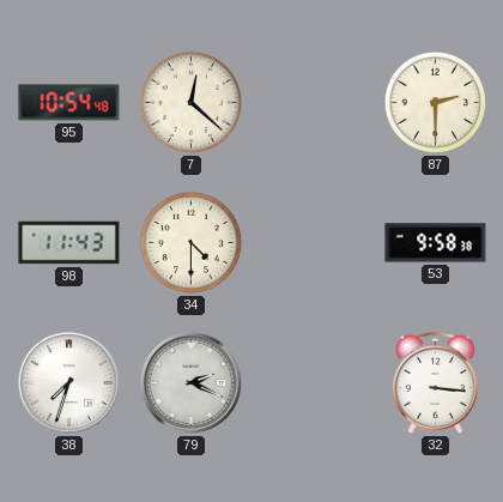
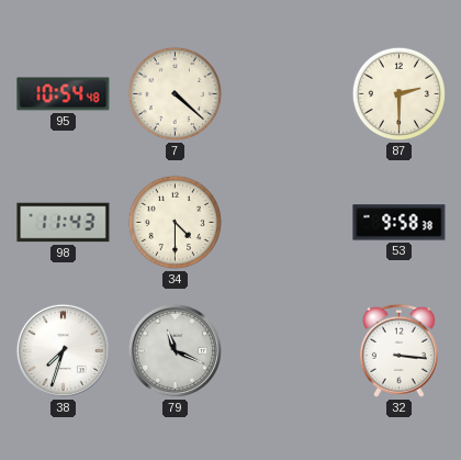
7: 12:22 -> 4:22 (176, 94)
79: 2:19 -> 11:19 (175, 350)
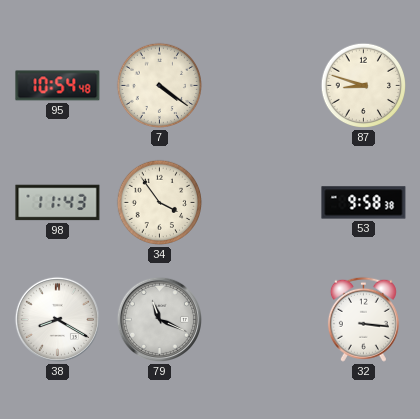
7: 4:22 -> 4:21 (160, 86)
87: 2:30 -> 8:48 (364, 86)
34: 4:30 -> 3:54 (160, 203)
38: 7:33 -> 8:20 (57, 319)
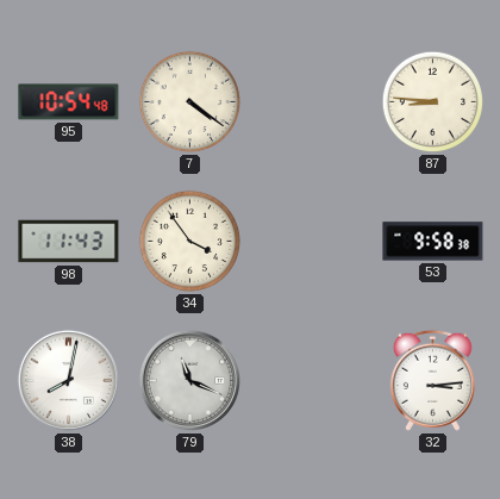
87: 8:48 -> 8:46 (433, 102)
38: 8:20 -> 8:02 (68, 380)
32: 3:16 -> 3:14 (432, 380)
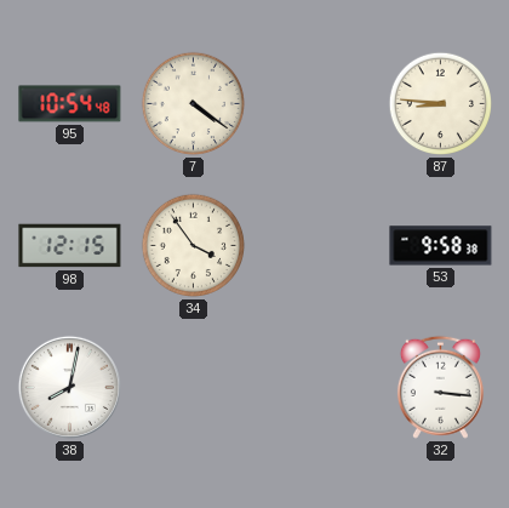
98: 11:43 -> 12:15 (70, 246)
79: 11:19 -> none (189, 380)
32: 3:14 -> 3:16 (440, 387)
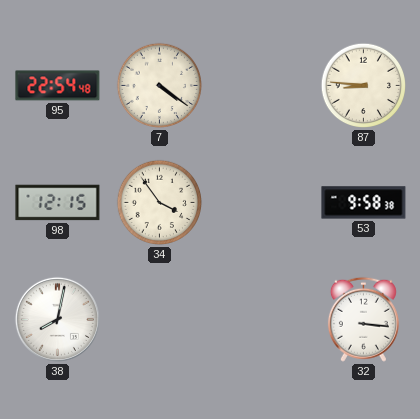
95: 10:54 -> 22:54 (58, 86)
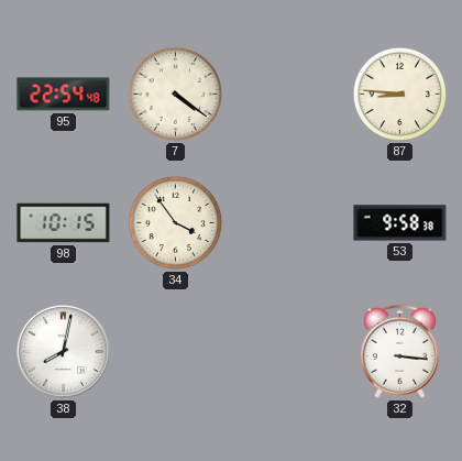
98: 12:15 -> 10:15 (64, 223)
